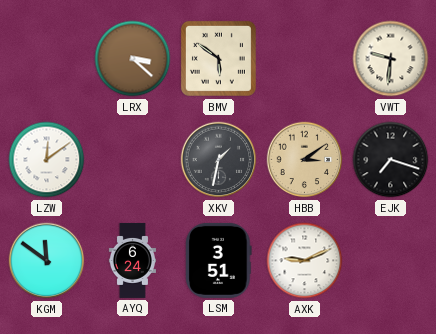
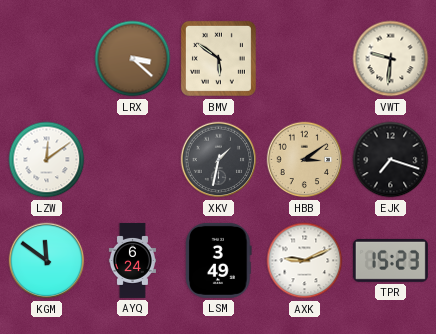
LSM: 3:51 -> 3:49 (219, 260)
TPR: none -> 15:23 (390, 260)
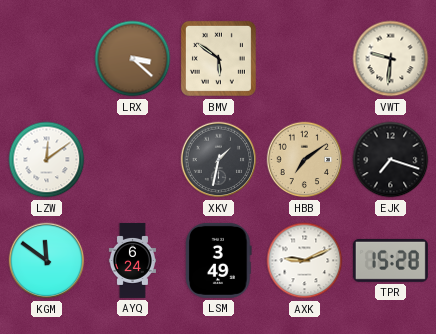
HBB: 3:09 -> 7:09 (305, 160)
TPR: 15:23 -> 15:28 (390, 260)
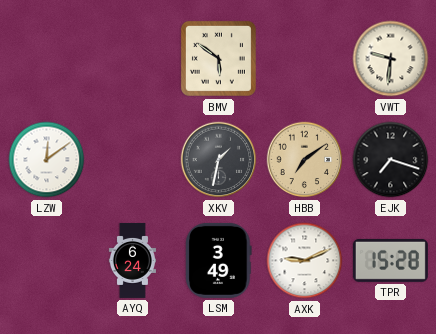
LRX: 3:22 -> none (133, 59)
KGM: 11:51 -> none (47, 261)
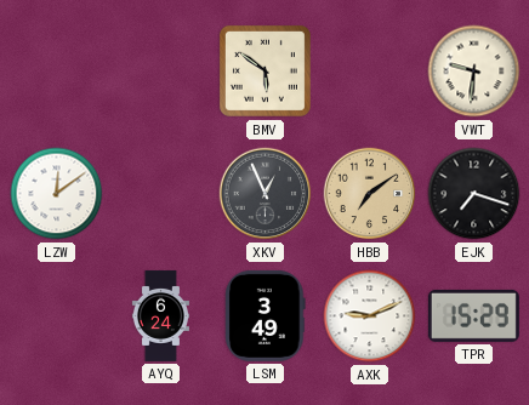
XKV: 1:32 -> 12:56 (266, 194)
TPR: 15:28 -> 15:29 (473, 315)
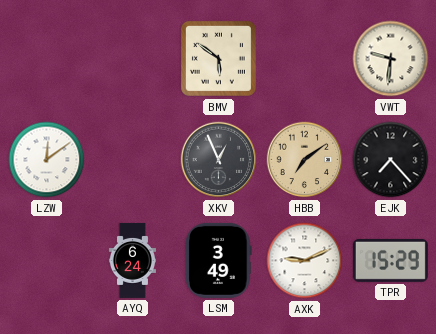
EJK: 7:18 -> 7:23 (391, 160)
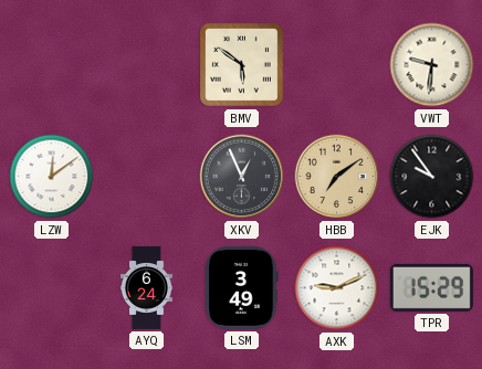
EJK: 7:23 -> 9:54 (432, 177)
